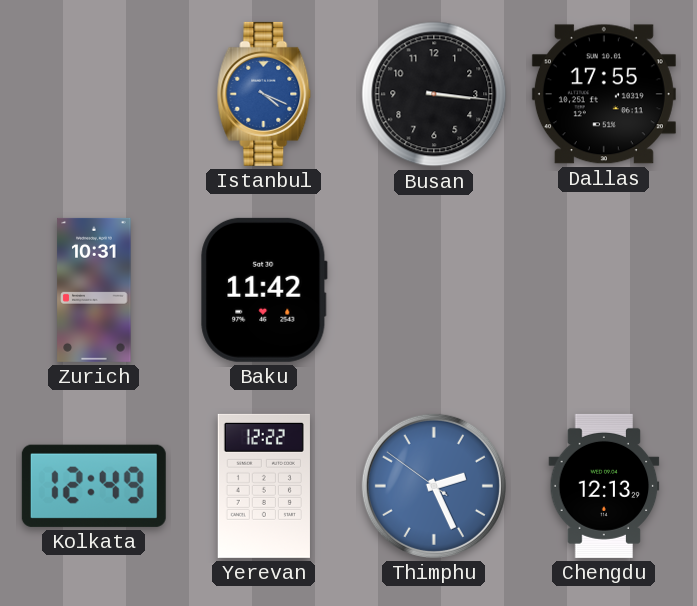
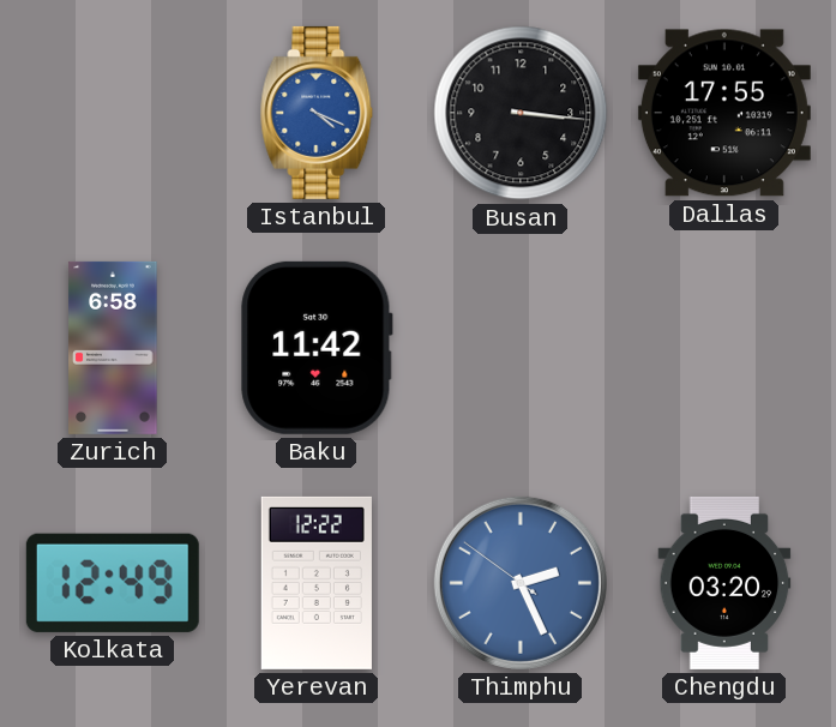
Zurich: 10:31 -> 6:58 (113, 348)
Chengdu: 12:13 -> 03:20 (724, 583)
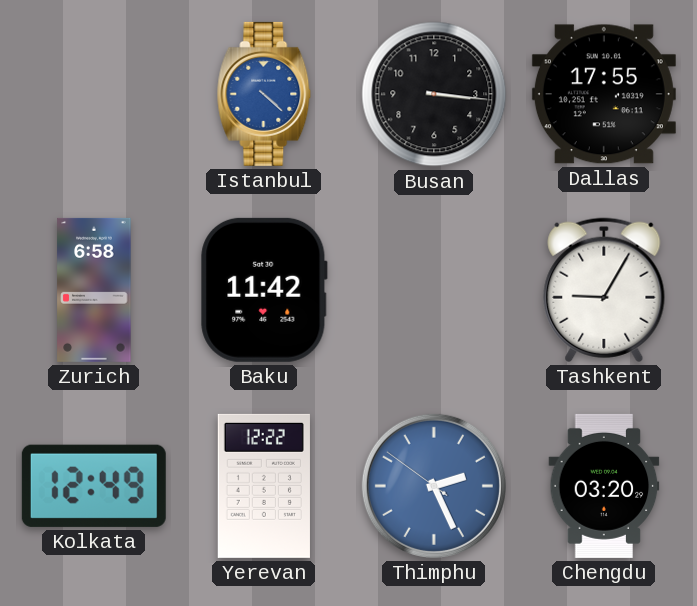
Istanbul: 4:19 -> 4:22 (264, 94)
Tashkent: none -> 9:05 (604, 290)
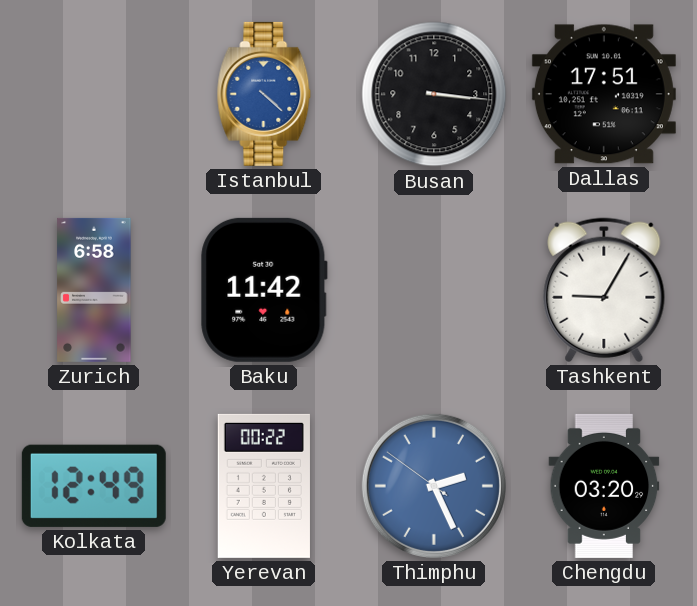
Dallas: 17:55 -> 17:51 (604, 94)
Yerevan: 12:22 -> 00:22 (264, 486)
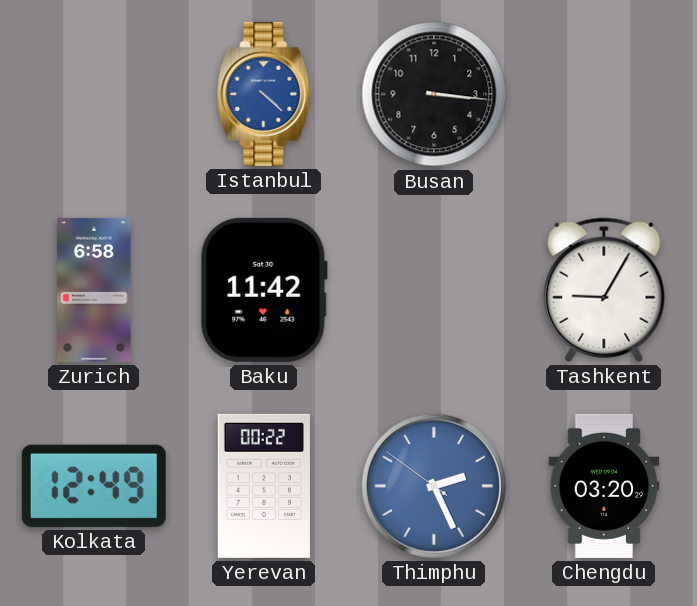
Dallas: 17:51 -> none (604, 94)
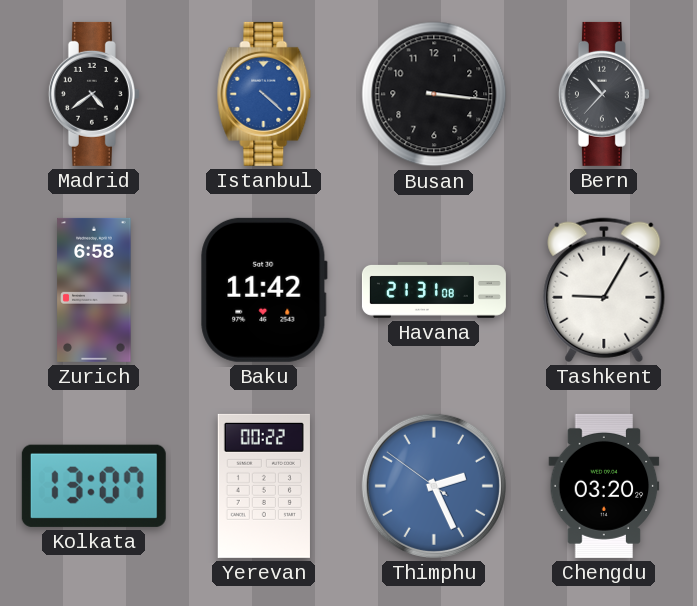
Madrid: none -> 4:39 (94, 94)
Bern: none -> 10:37 (604, 94)
Havana: none -> 21:31 (434, 290)
Kolkata: 12:49 -> 13:07 (94, 486)
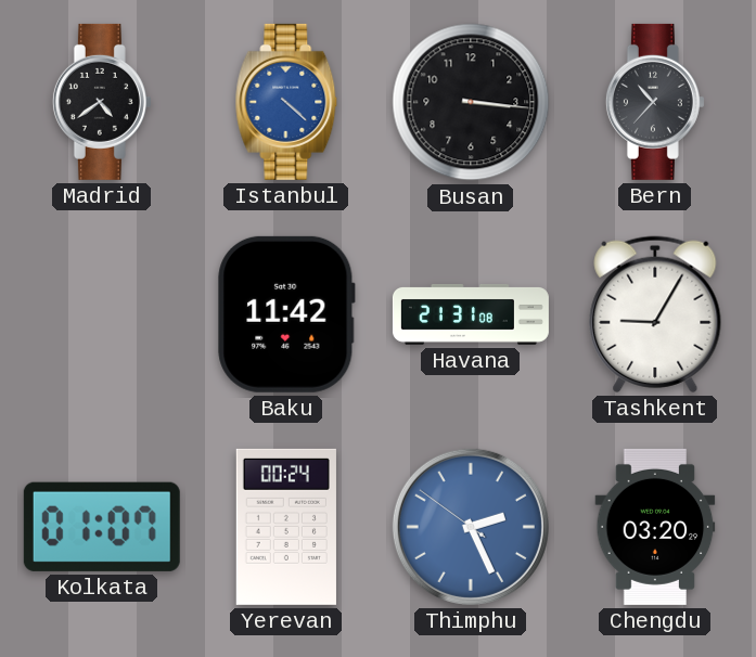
Zurich: 6:58 -> none (94, 290)
Kolkata: 13:07 -> 01:07 (102, 527)
Yerevan: 00:22 -> 00:24 (286, 527)
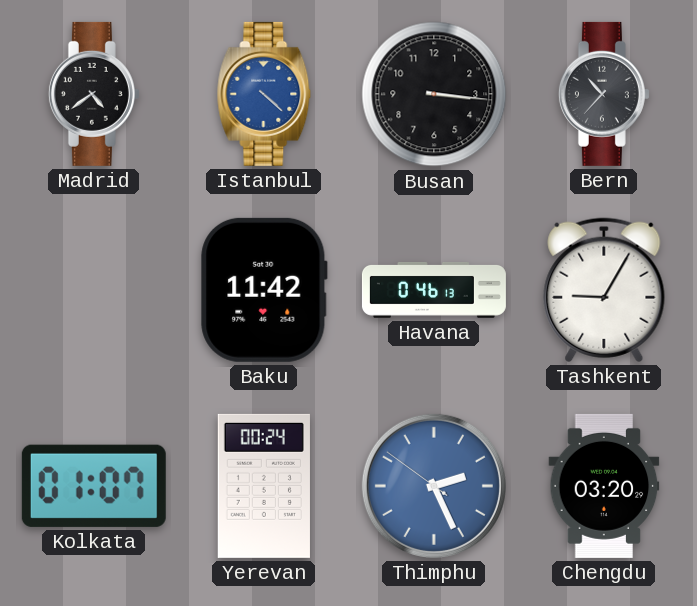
Havana: 21:31 -> 0:46 (434, 290)
